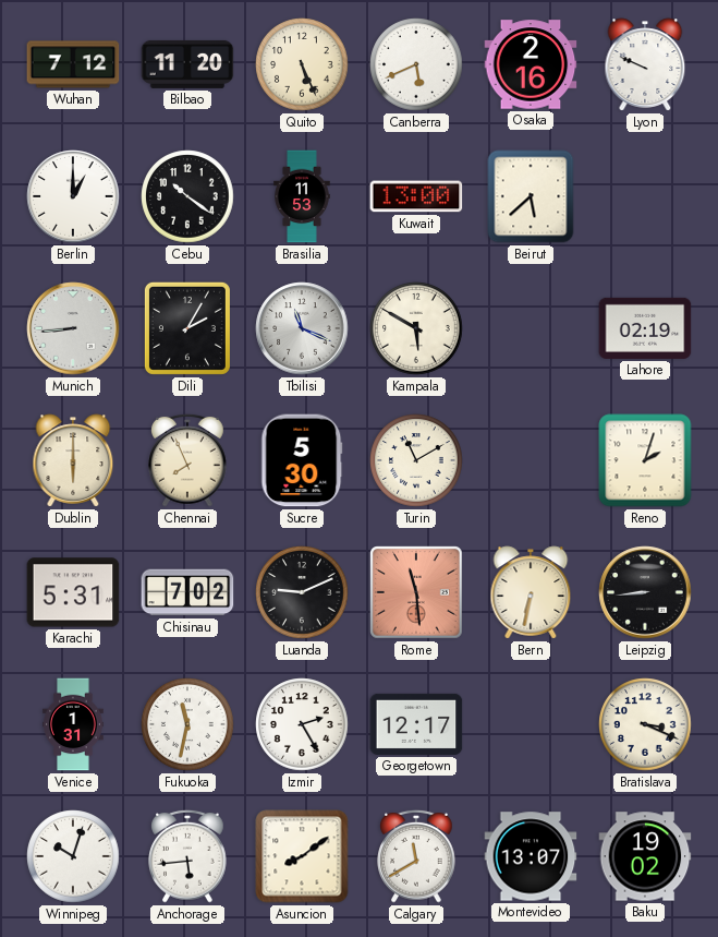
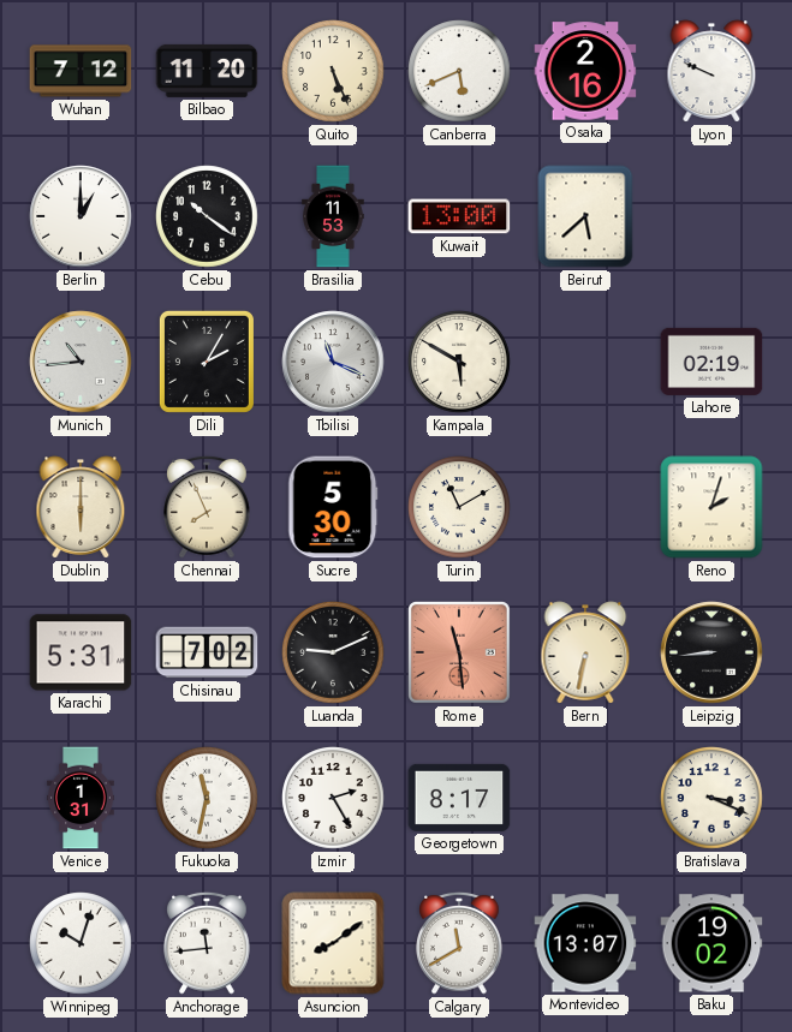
Munich: 8:44 -> 10:44 (81, 362)
Georgetown: 12:17 -> 8:17 (459, 798)
Anchorage: 5:44 -> 11:44 (207, 943)
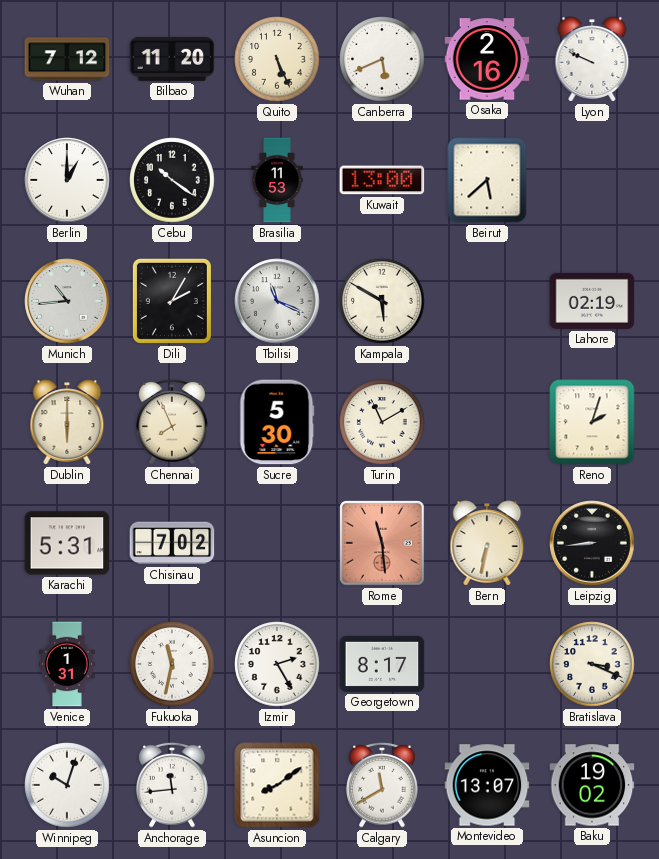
Luanda: 9:11 -> none (333, 652)
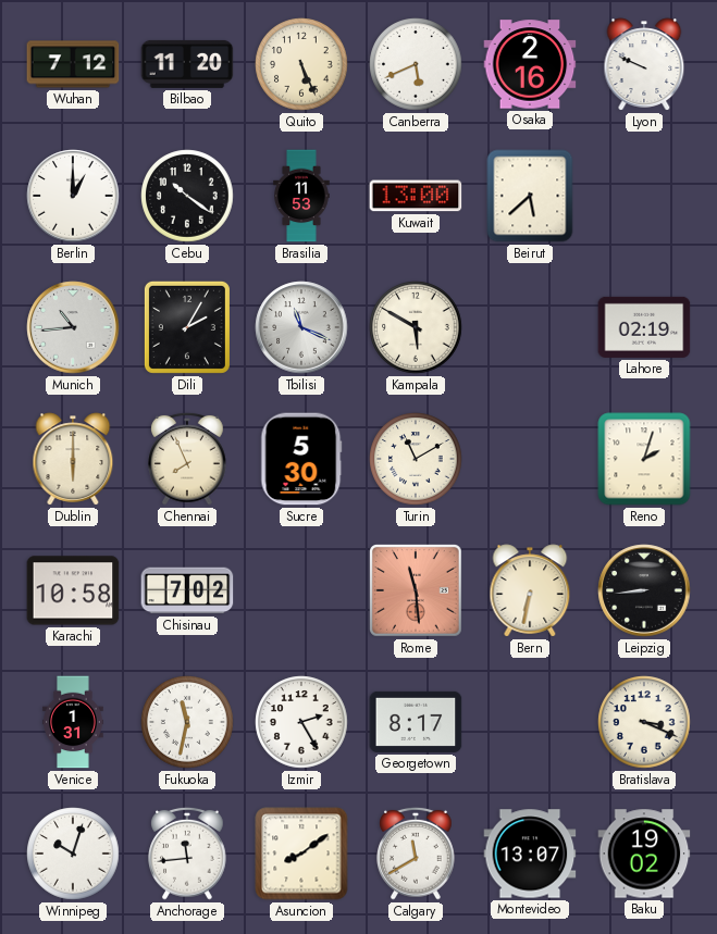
Karachi: 5:31 -> 10:58 (73, 590)
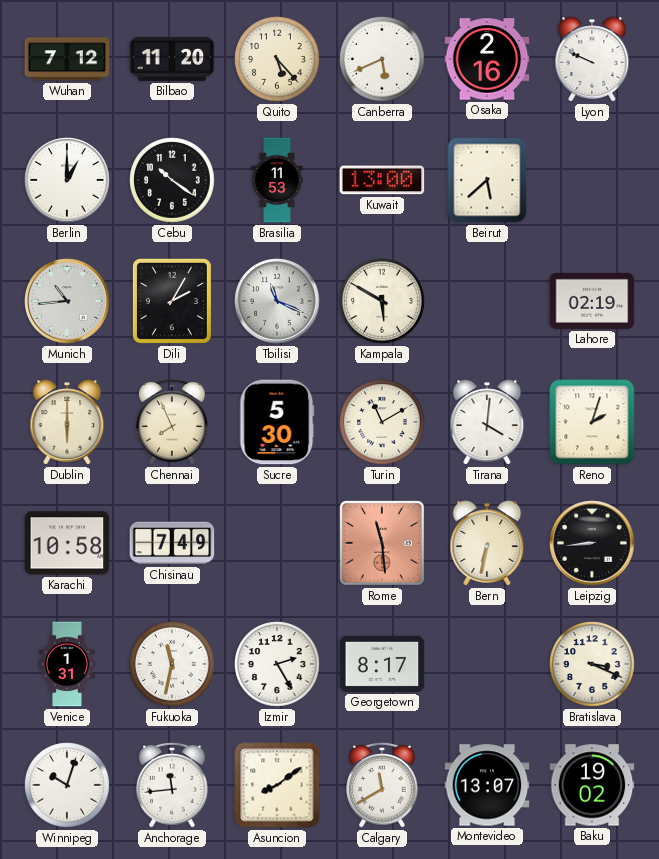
Quito: 5:26 -> 5:23 (277, 59)
Tirana: none -> 4:01 (487, 422)
Chisinau: 7:02 -> 7:49 (172, 543)
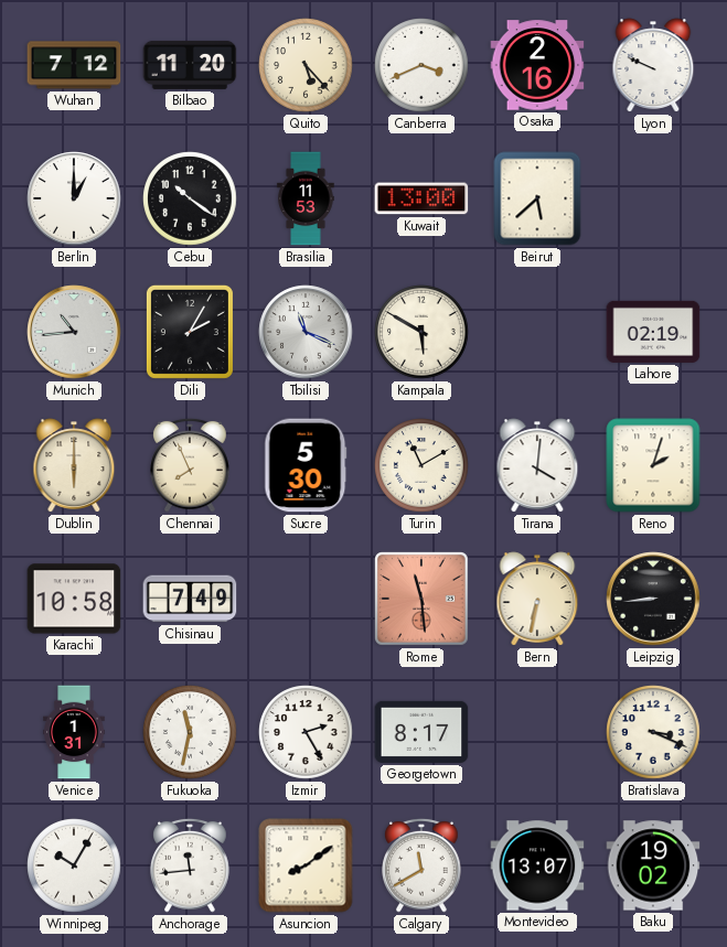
Canberra: 5:41 -> 3:41 (421, 65)
Winnipeg: 10:03 -> 10:05 (74, 865)
